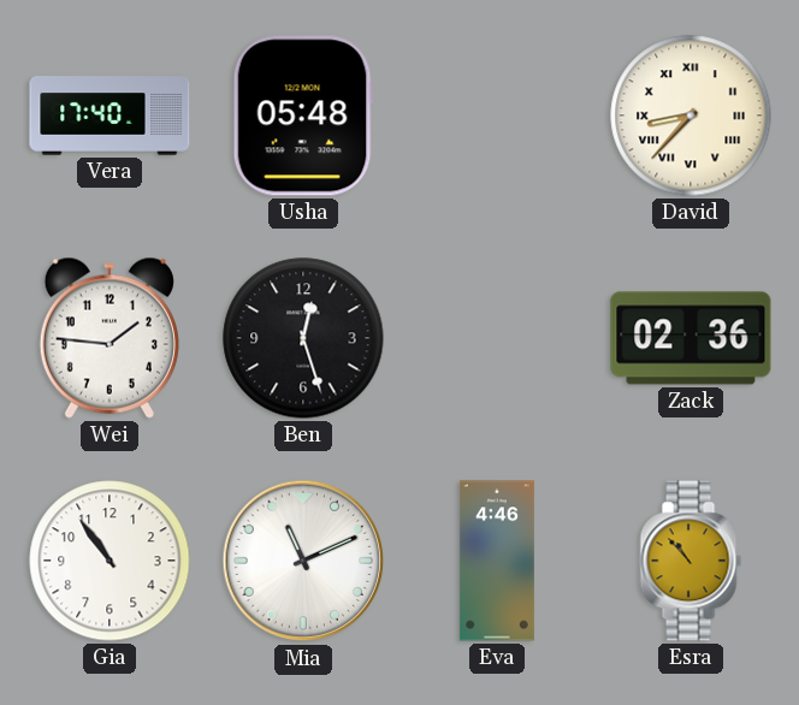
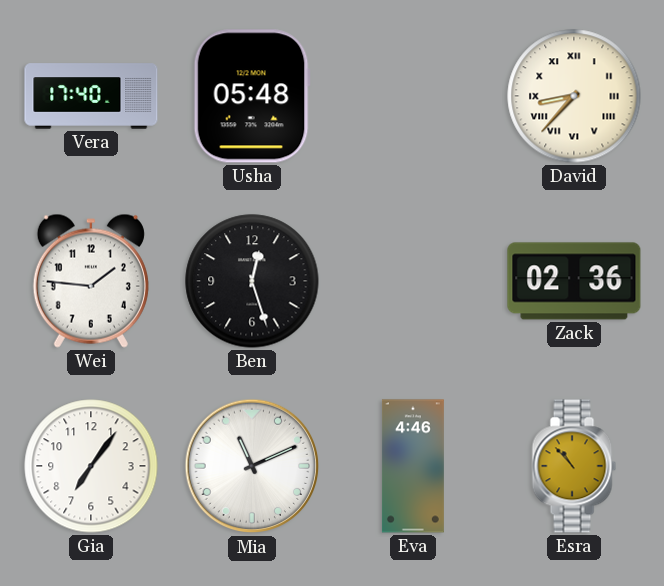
Gia: 10:54 -> 7:06 (91, 466)
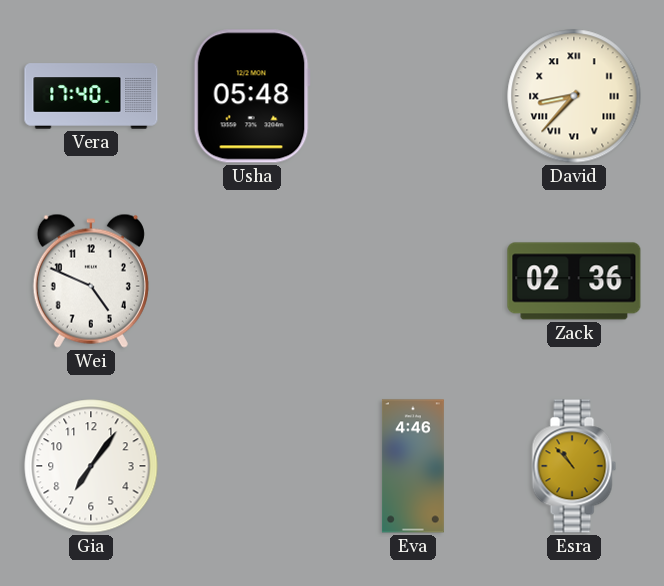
Wei: 1:46 -> 4:49 (91, 281)
Ben: 12:27 -> none (252, 281)
Mia: 11:11 -> none (252, 466)
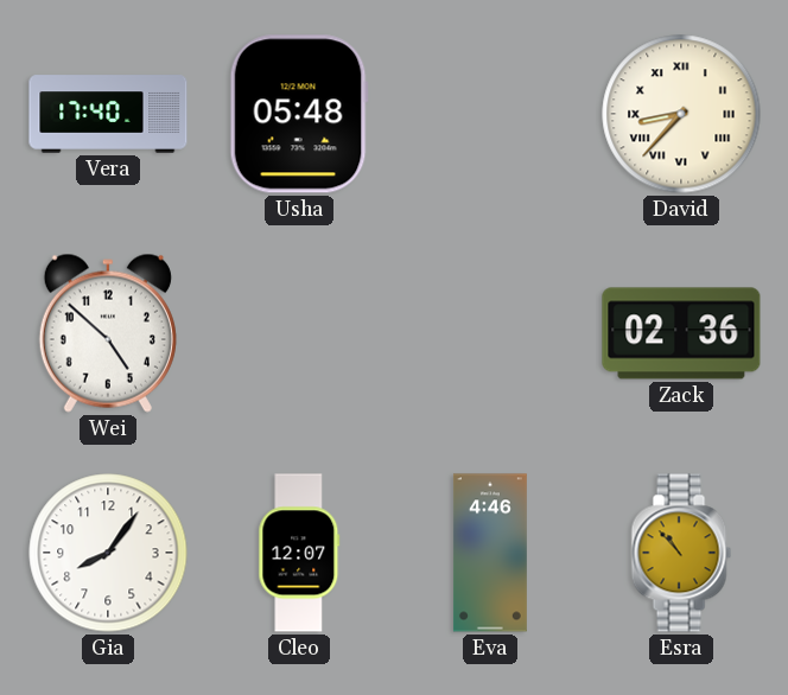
Wei: 4:49 -> 4:52 (108, 333)
Gia: 7:06 -> 8:06 (108, 553)
Cleo: none -> 12:07 (299, 553)
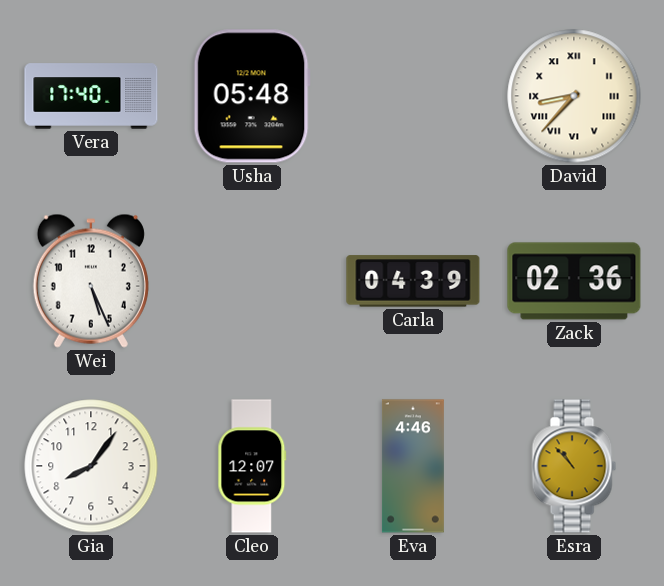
Wei: 4:52 -> 5:26 (91, 281)
Carla: none -> 04:39 (413, 281)
